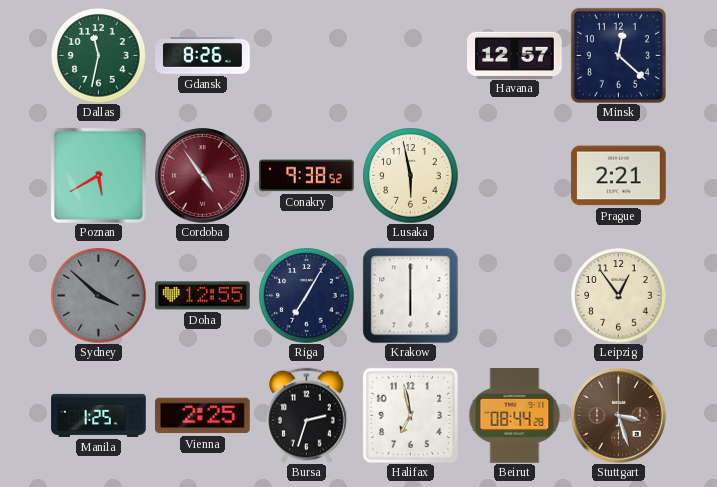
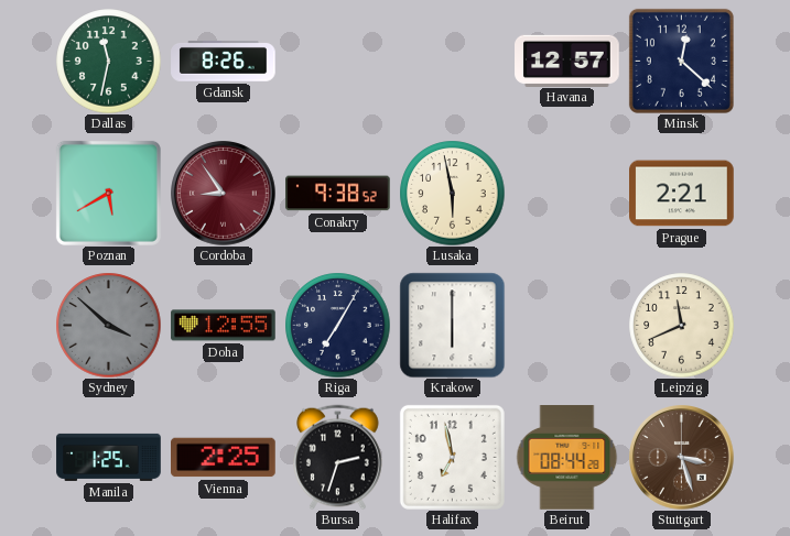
Cordoba: 4:54 -> 8:54 (224, 194)
Leipzig: 12:54 -> 11:41 (681, 325)
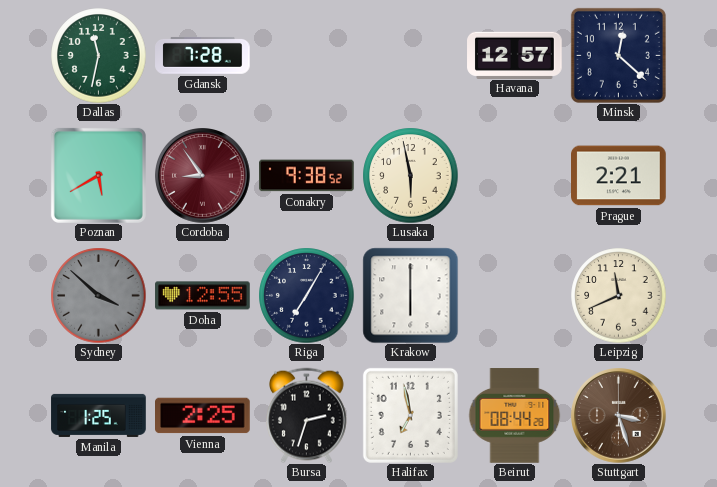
Gdansk: 8:26 -> 7:28 (203, 56)
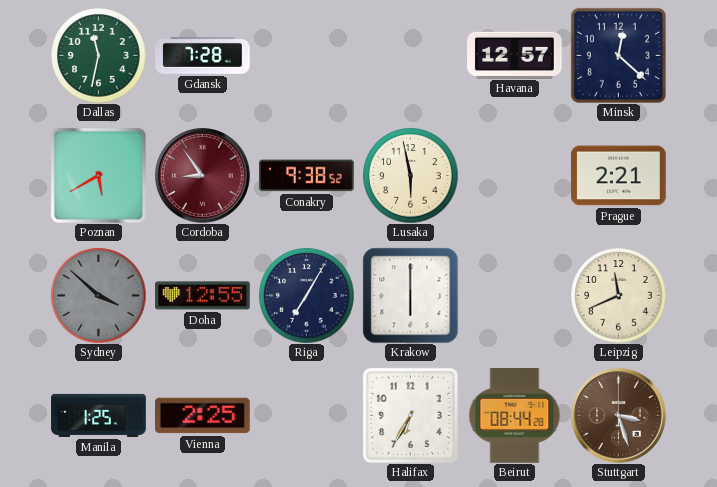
Bursa: 2:33 -> none (307, 415)
Halifax: 6:58 -> 6:35 (410, 415)
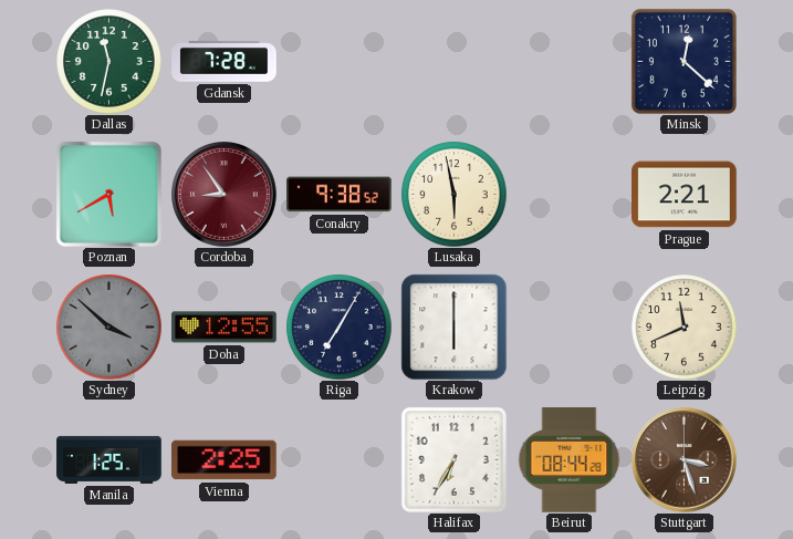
Havana: 12:57 -> none (515, 55)
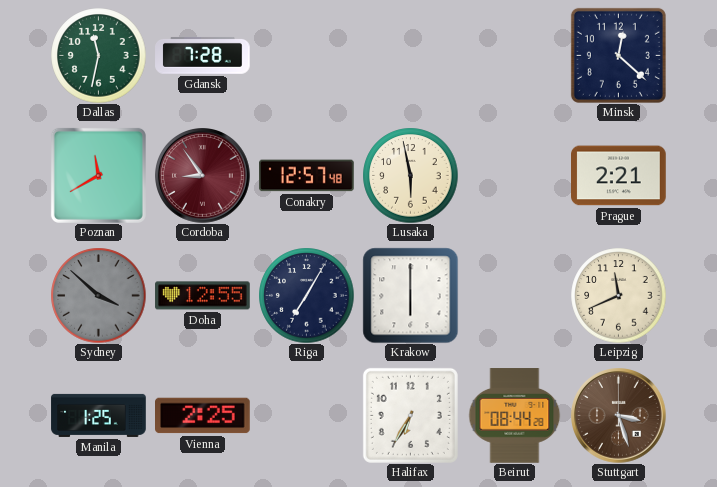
Poznan: 5:40 -> 11:40 (98, 175)
Conakry: 9:38 -> 12:57 (307, 176)
